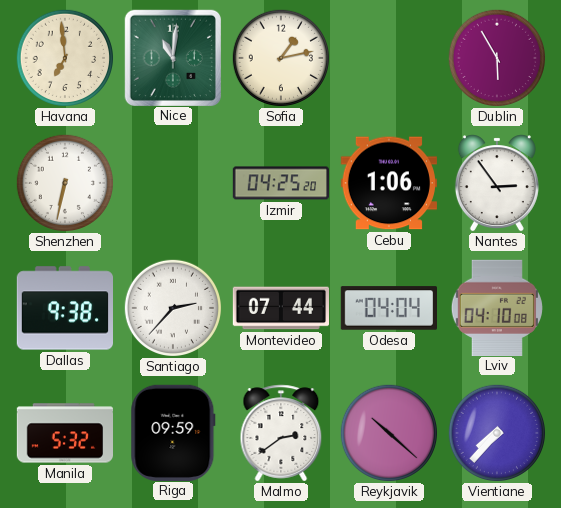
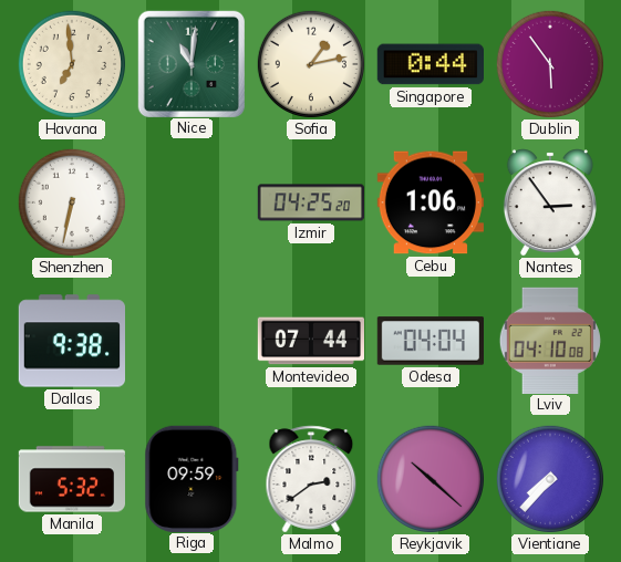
Singapore: none -> 0:44 (429, 64)
Dublin: 5:55 -> 5:54 (549, 63)
Santiago: 2:37 -> none (172, 307)
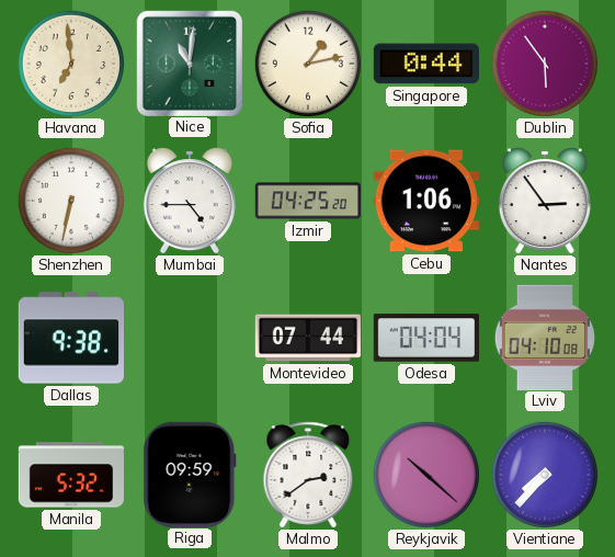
Mumbai: none -> 4:45 (190, 201)
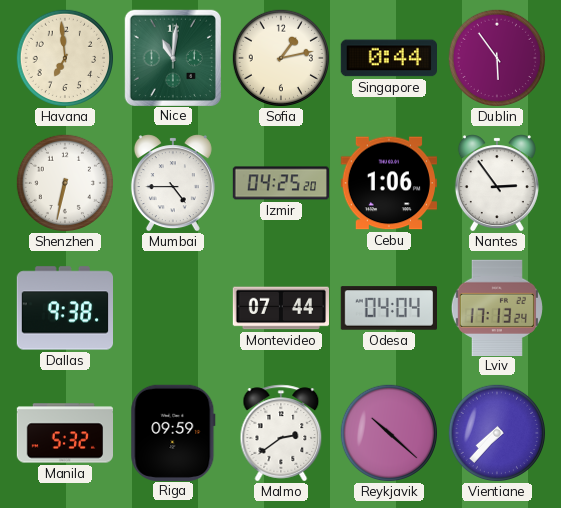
Lviv: 04:10 -> 17:13 (497, 307)
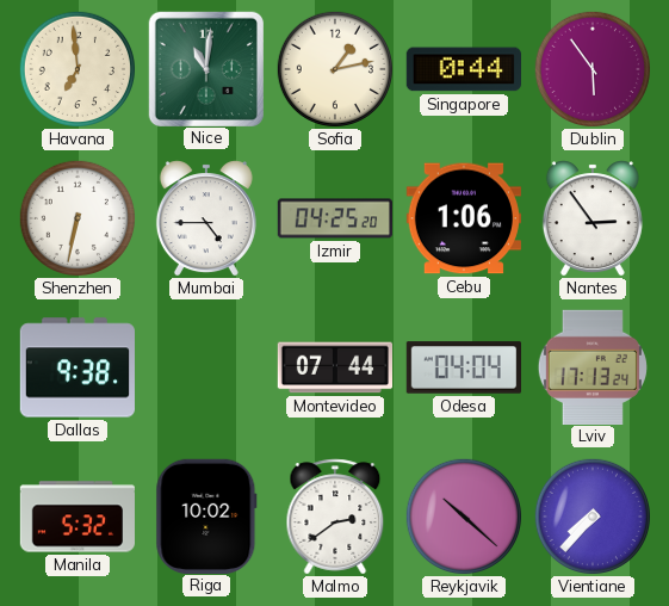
Riga: 09:59 -> 10:02 (206, 515)
